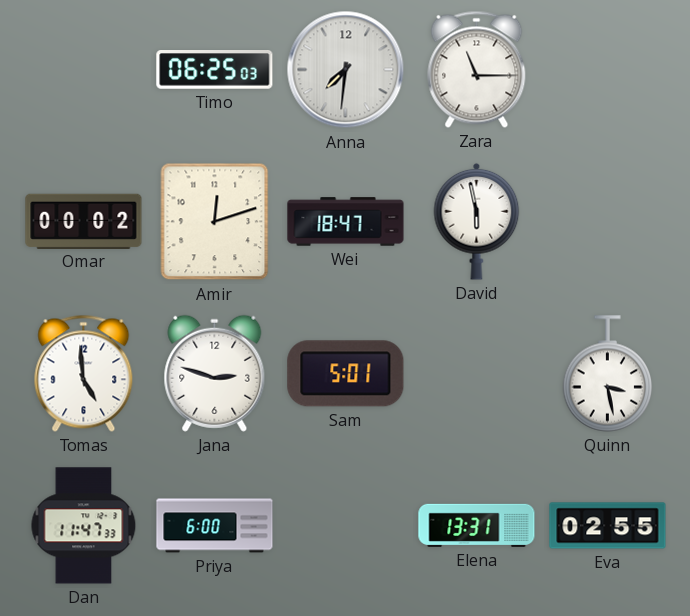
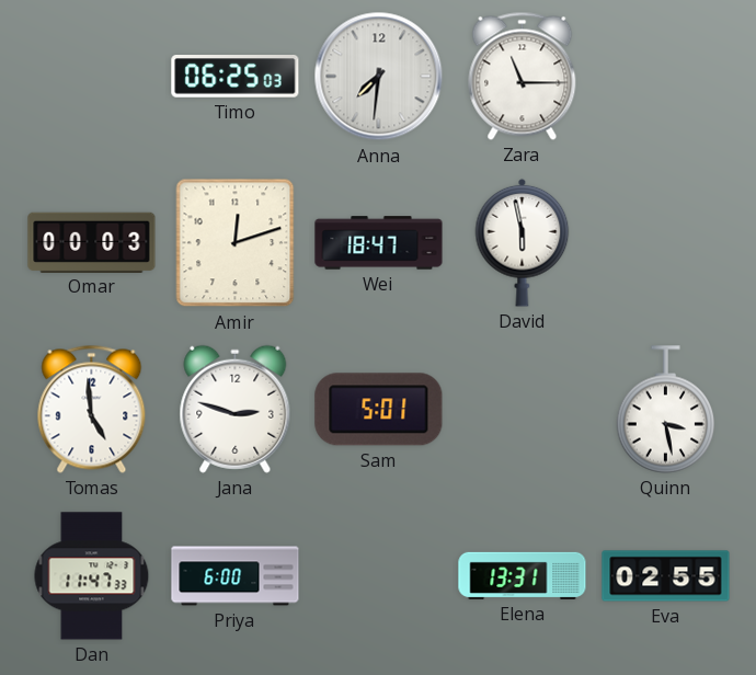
Omar: 00:02 -> 00:03 (92, 242)
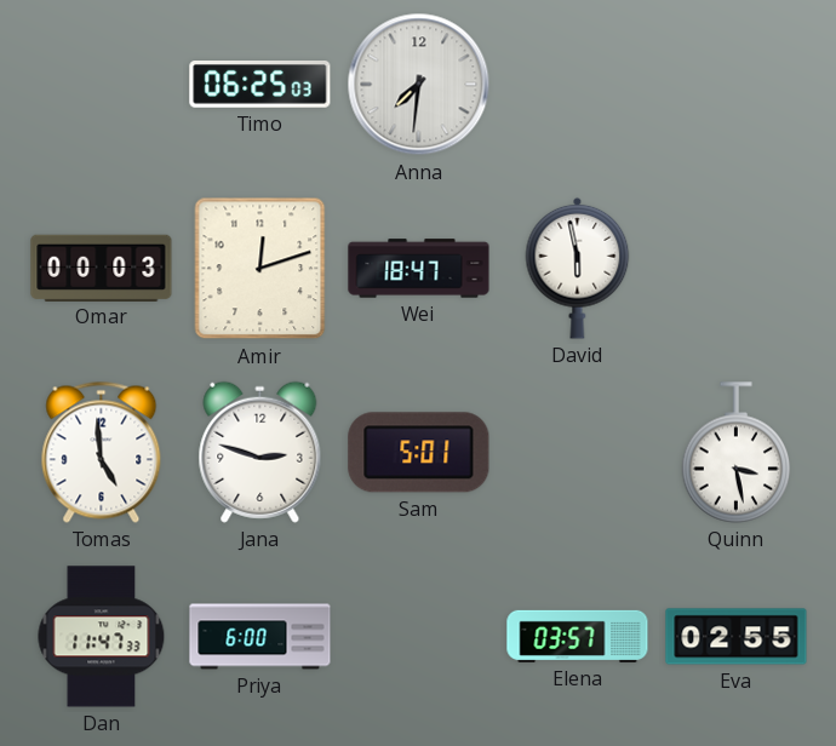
Zara: 11:15 -> none (523, 76)
Elena: 13:31 -> 03:57 (578, 636)
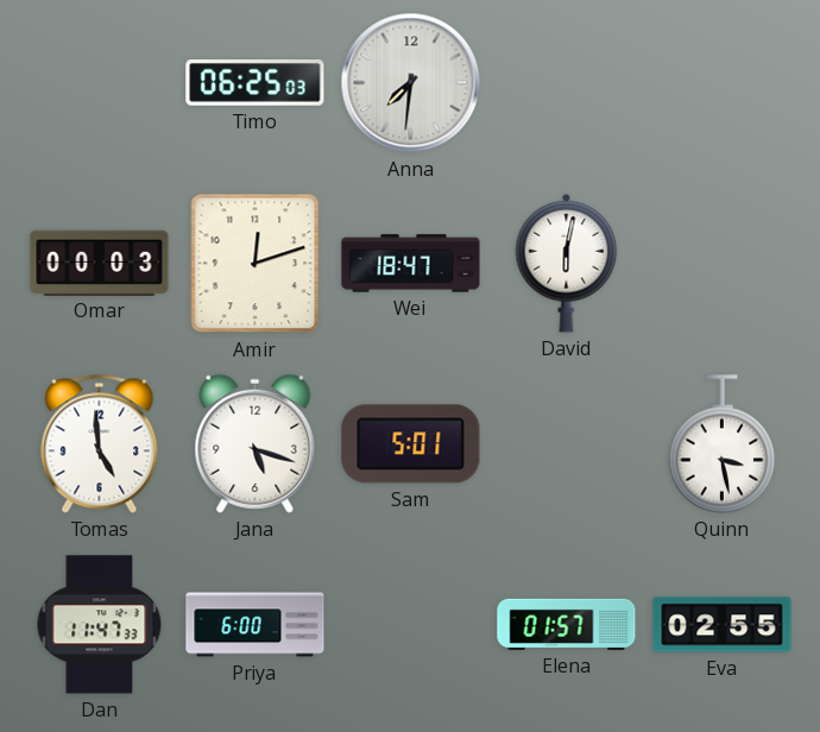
David: 5:58 -> 6:02 (567, 263)
Jana: 2:48 -> 5:18 (256, 443)
Elena: 03:57 -> 01:57 (567, 624)
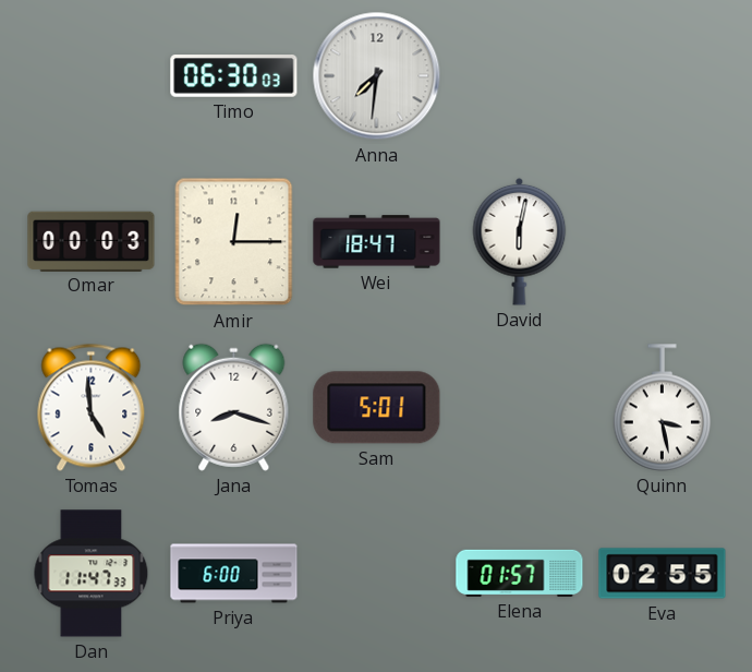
Timo: 06:25 -> 06:30 (234, 76)
Amir: 12:12 -> 12:15 (234, 242)
Jana: 5:18 -> 8:18 (234, 407)
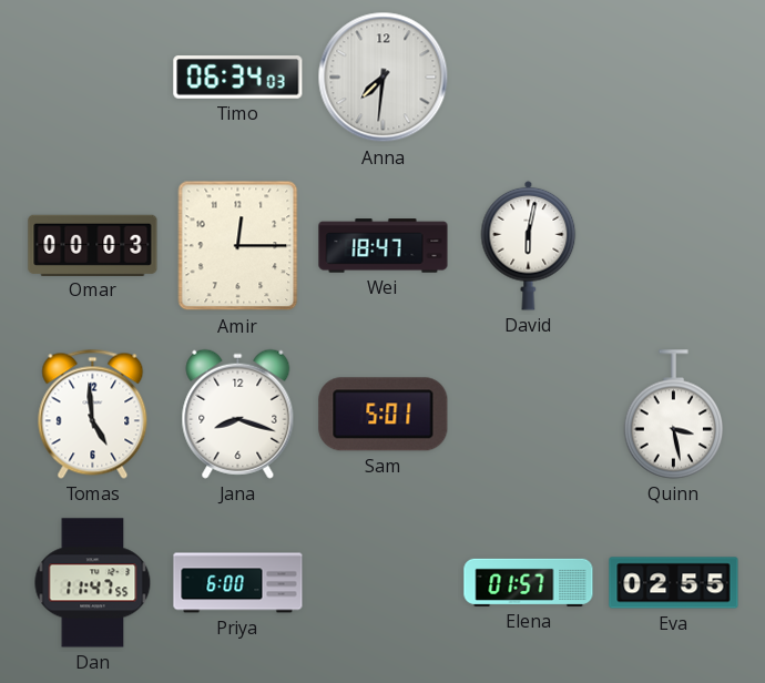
Timo: 06:30 -> 06:34 (238, 78)
Dan: 11:47:33 -> 11:47:55 (93, 583)
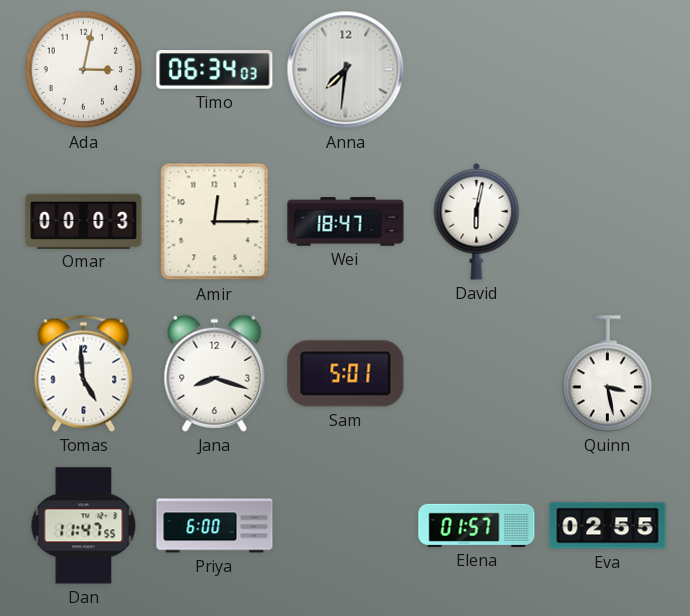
Ada: none -> 3:02 (84, 70)
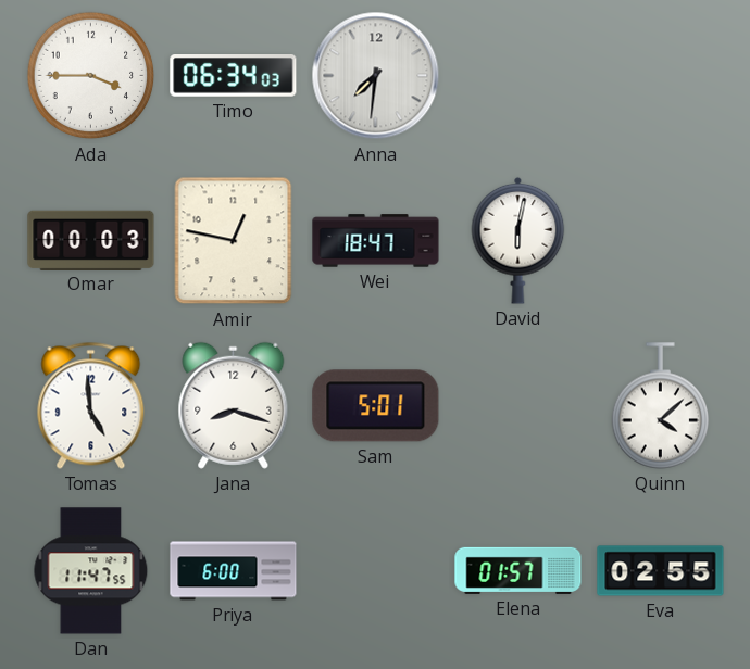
Ada: 3:02 -> 3:45 (91, 76)
Amir: 12:15 -> 12:47 (234, 241)
Quinn: 3:28 -> 4:08 (661, 406)
